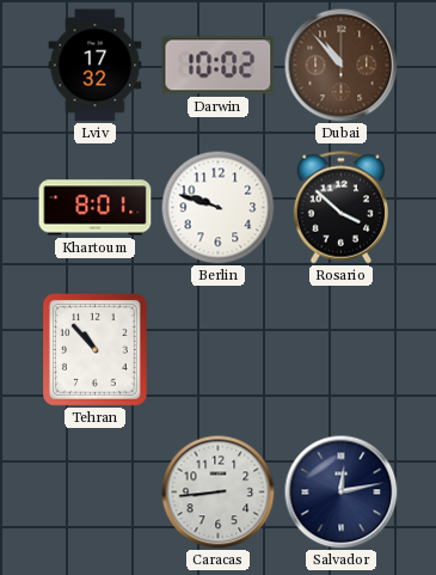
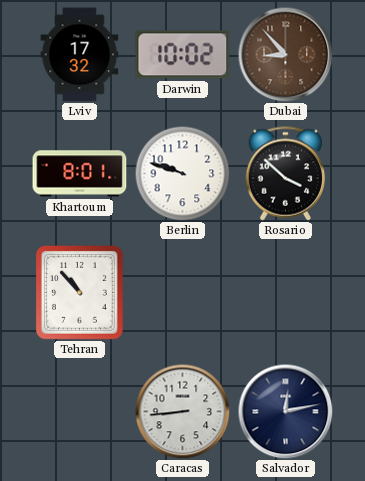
Dubai: 10:53 -> 8:53 (285, 54)
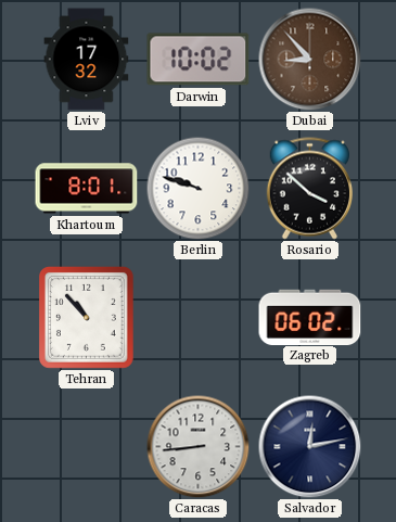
Zagreb: none -> 06:02 (310, 317)
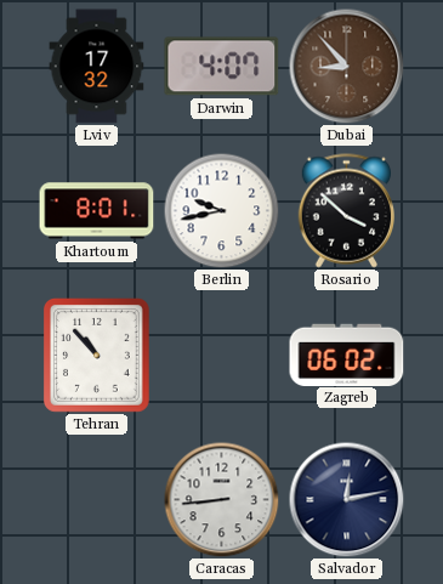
Darwin: 10:02 -> 4:07 (222, 67)
Berlin: 9:48 -> 9:43 (221, 210)
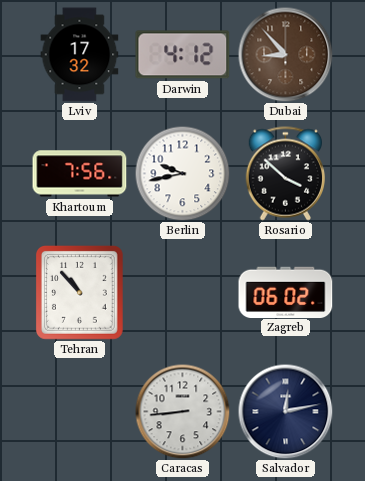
Darwin: 4:07 -> 4:12 (183, 55)
Khartoum: 8:01 -> 7:56 (80, 174)
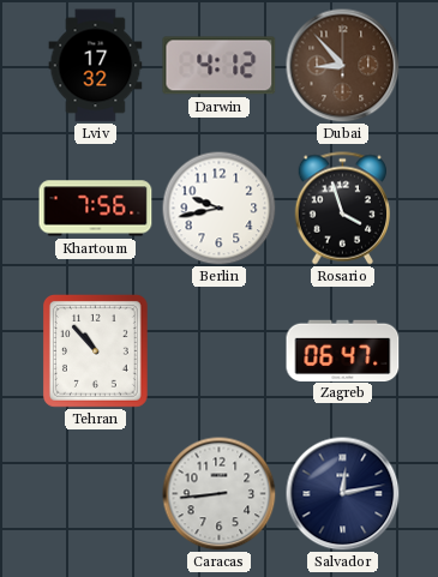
Rosario: 3:52 -> 3:57 (342, 209)
Zagreb: 06:02 -> 06:47 (343, 350)
